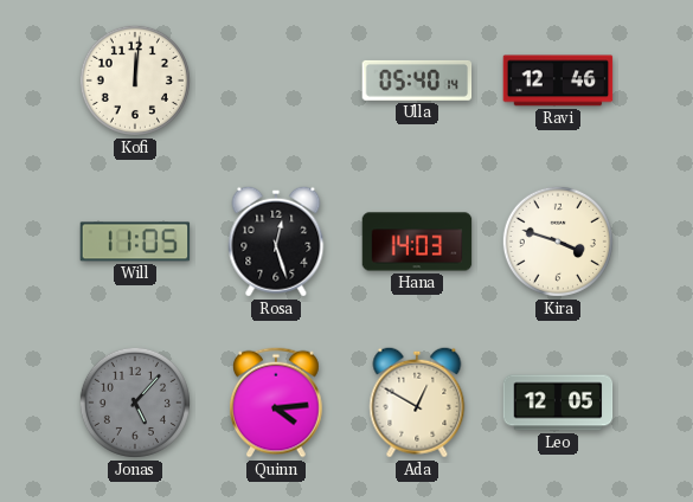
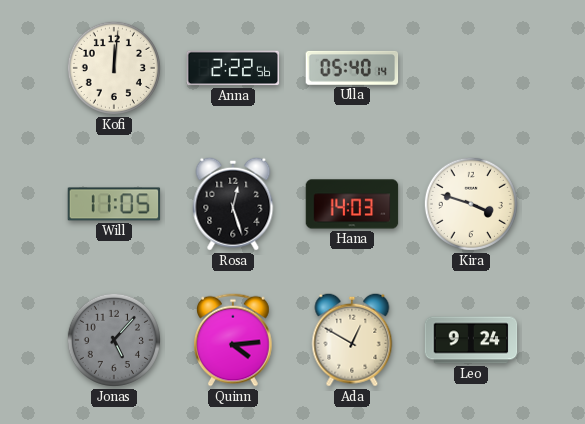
Anna: none -> 2:22 (233, 68)
Ravi: 12:46 -> none (558, 81)
Leo: 12:05 -> 9:24 (471, 340)
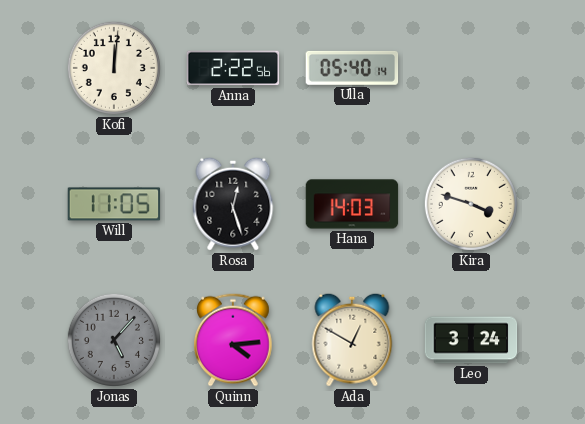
Leo: 9:24 -> 3:24 (471, 340)
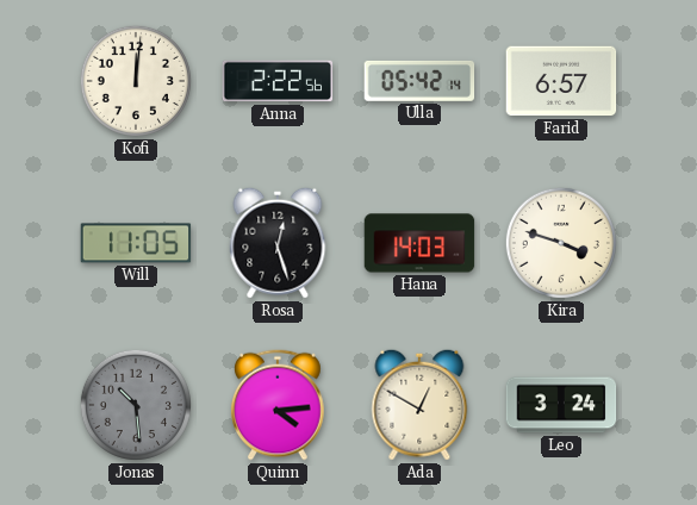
Ulla: 05:40 -> 05:42 (419, 81)
Farid: none -> 6:57 (561, 81)
Jonas: 5:07 -> 10:29 (136, 405)
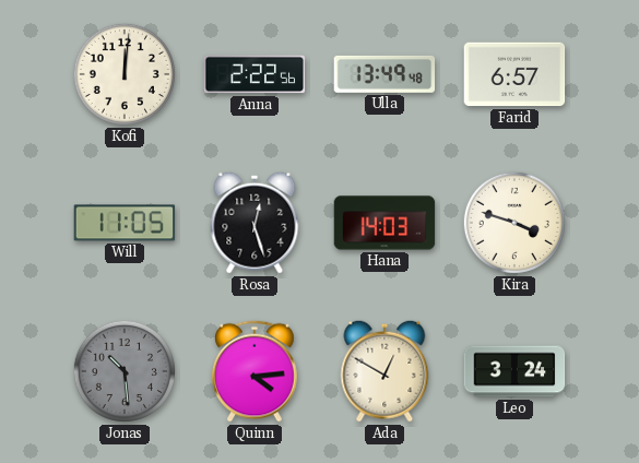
Ulla: 05:42 -> 13:49 (384, 74)
